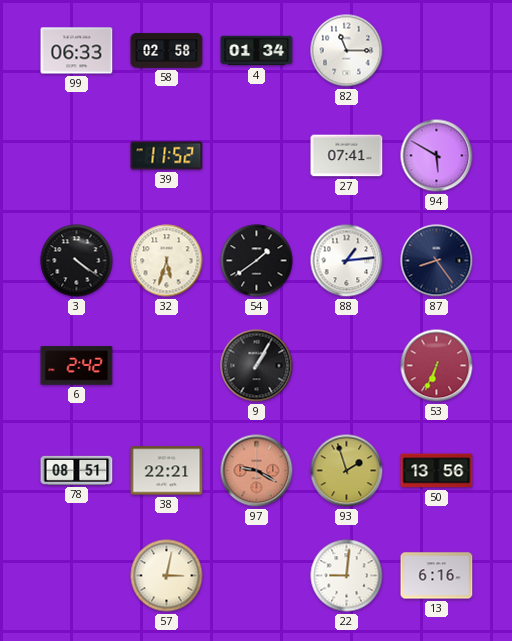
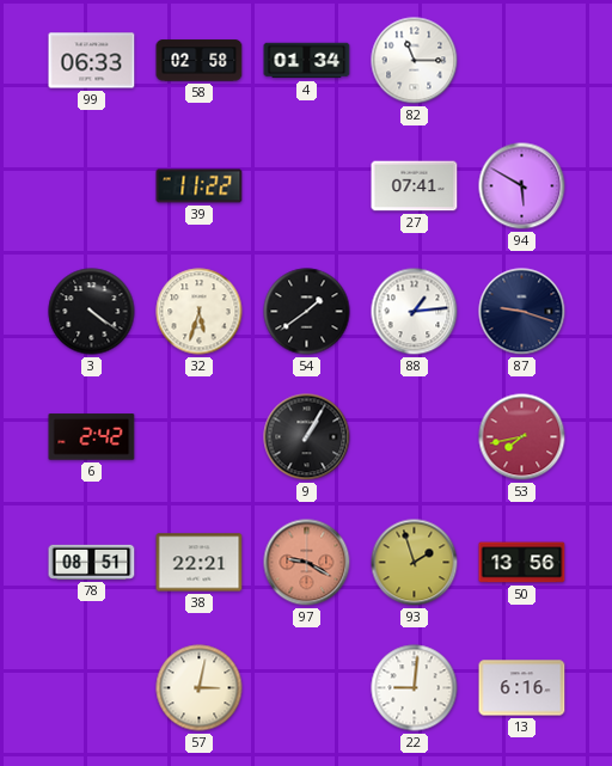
39: 11:52 -> 11:22 (200, 186)
87: 8:24 -> 9:18 (522, 312)
53: 6:34 -> 7:43 (522, 437)
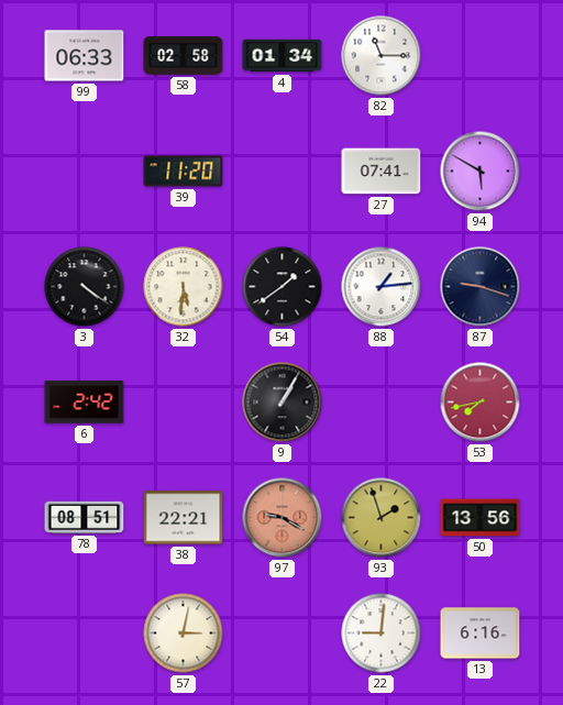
39: 11:22 -> 11:20 (184, 172)
32: 5:33 -> 5:31 (184, 287)
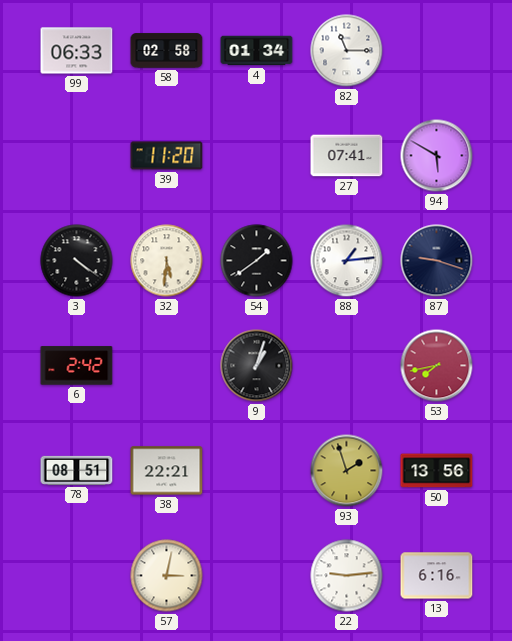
9: 1:05 -> 1:03 (257, 366)
97: 9:20 -> none (283, 518)
22: 9:01 -> 9:14 (347, 576)
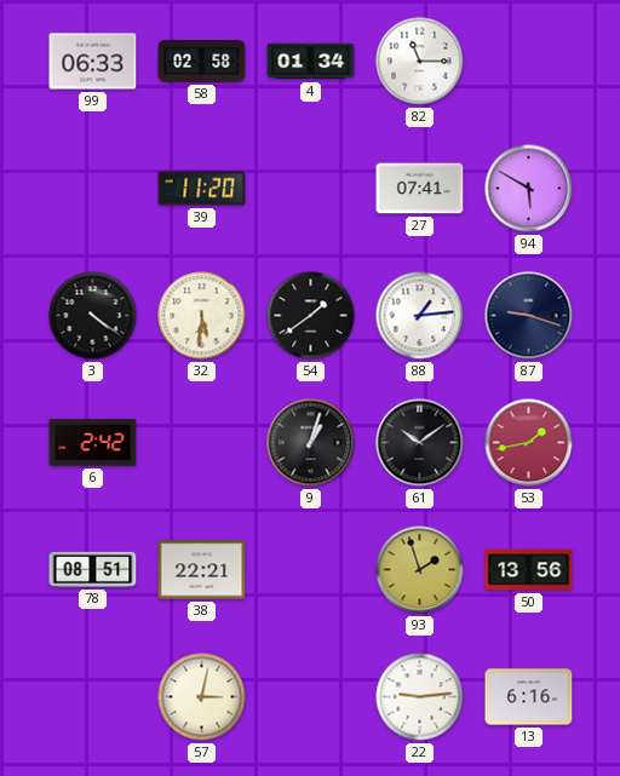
61: none -> 10:09 (420, 443)
53: 7:43 -> 1:43 (529, 443)
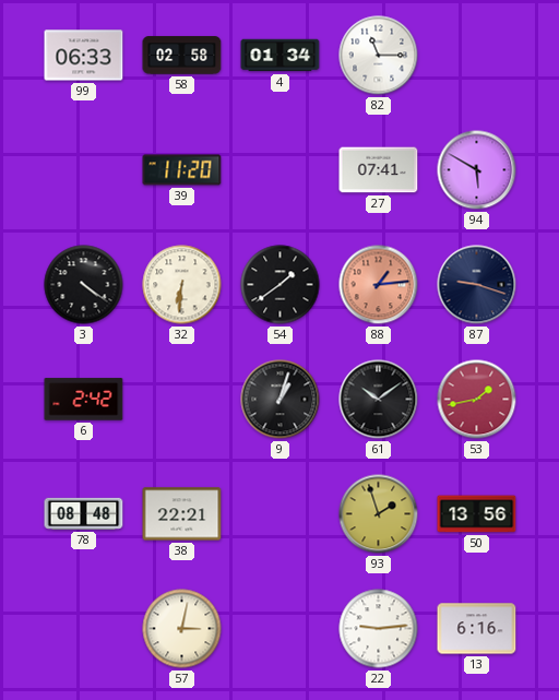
32: 5:31 -> 6:31 (182, 285)
88 dial: white -> salmon (379, 285)
78: 08:51 -> 08:48 (84, 513)
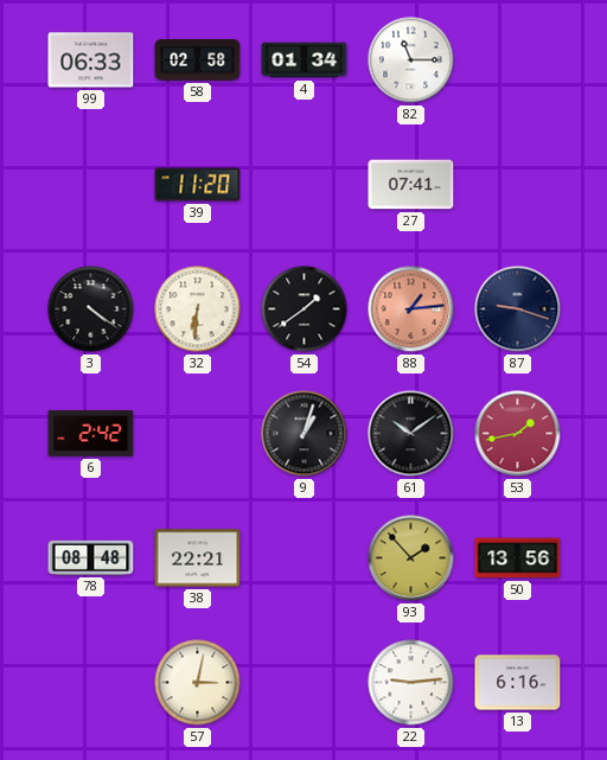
94: 5:50 -> none (477, 170)
93: 1:57 -> 1:53 (411, 558)
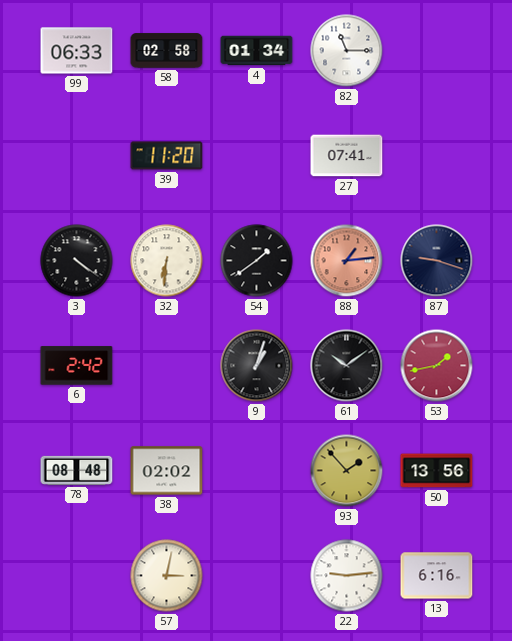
38: 22:21 -> 02:02 (167, 471)
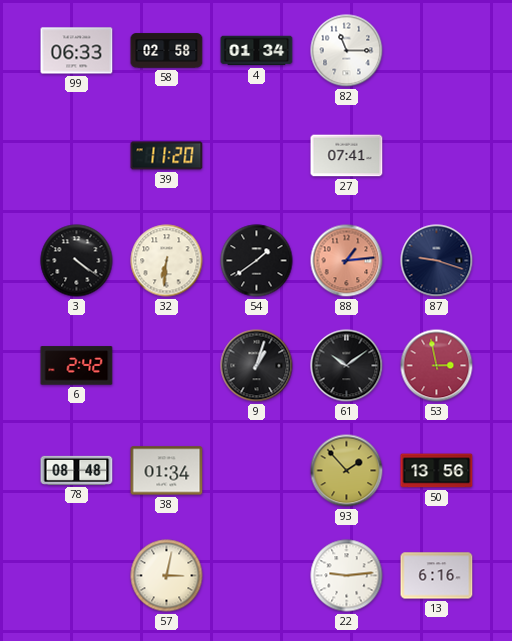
53: 1:43 -> 2:58 (437, 366)
38: 02:02 -> 01:34 (167, 471)
